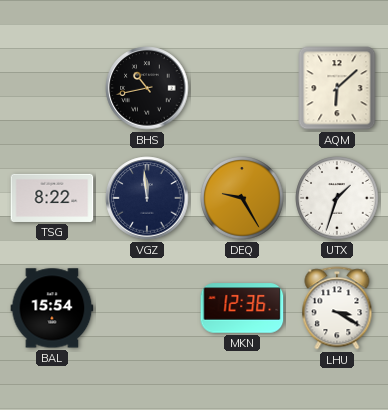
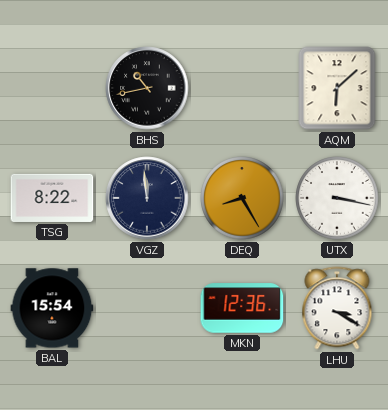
DEQ: 9:25 -> 8:25 (242, 198)
UTX: 1:33 -> 3:17 (337, 198)
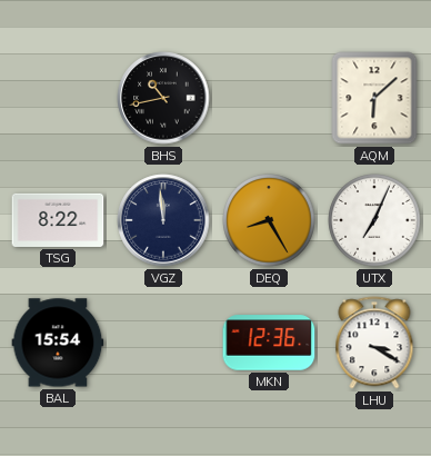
UTX: 3:17 -> 7:04 (374, 220)
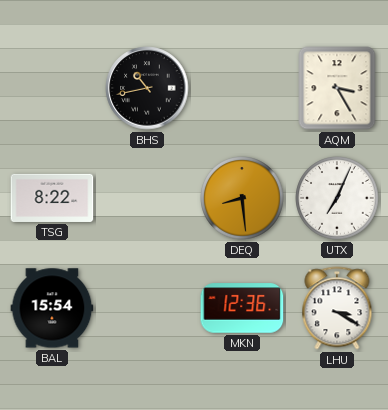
AQM: 6:08 -> 3:25 (337, 88)
VGZ: 11:59 -> none (163, 220)
DEQ: 8:25 -> 8:29 (242, 198)
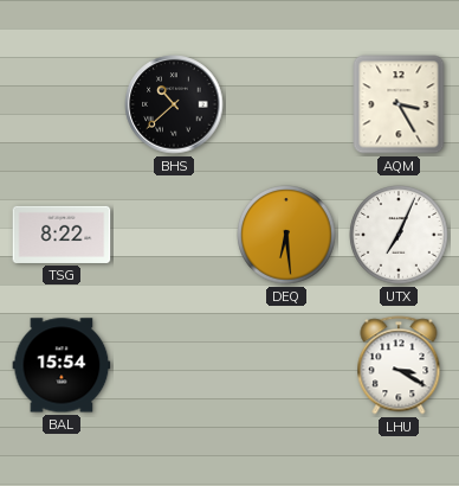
BHS: 10:43 -> 10:38 (174, 104)
DEQ: 8:29 -> 6:29 (286, 235)
MKN: 12:36 -> none (242, 308)
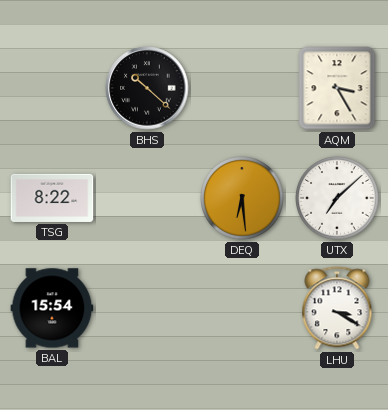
BHS: 10:38 -> 10:22 (147, 88)
UTX: 7:04 -> 7:08 (337, 198)
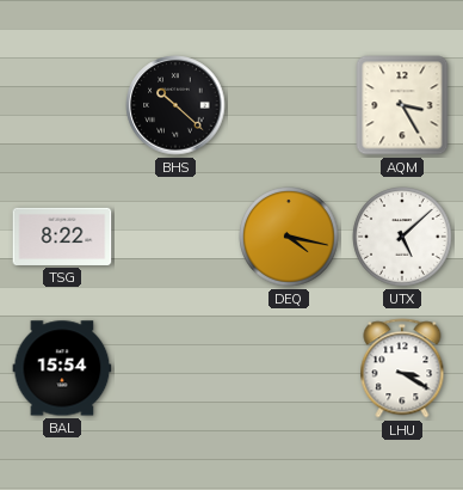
DEQ: 6:29 -> 4:17 (289, 237)
UTX: 7:08 -> 5:08 (402, 237)
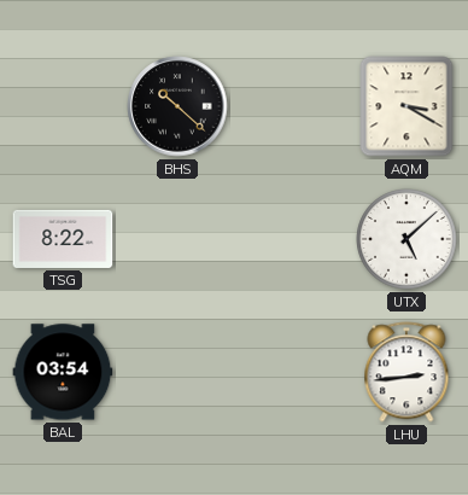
AQM: 3:25 -> 3:20 (406, 106)
DEQ: 4:17 -> none (289, 237)
BAL: 15:54 -> 03:54 (63, 372)
LHU: 3:20 -> 2:44 (406, 372)
